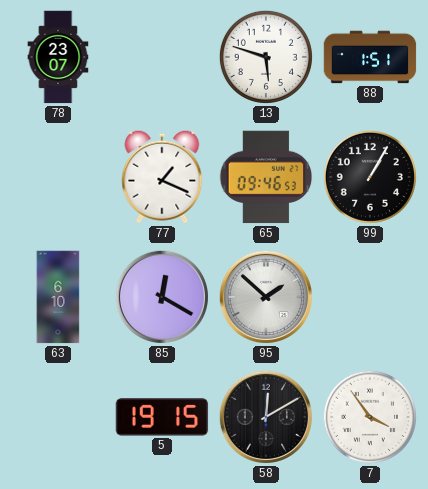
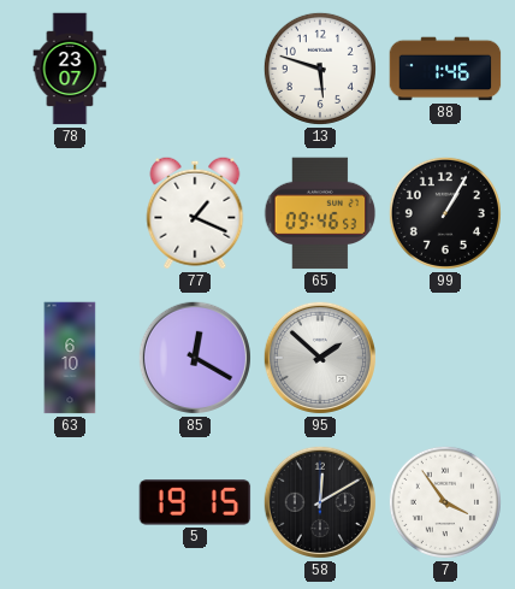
88: 1:51 -> 1:46 (445, 69)
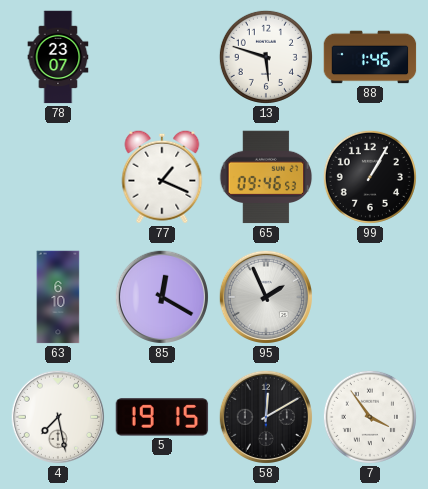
95: 1:52 -> 1:56 (266, 297)
4: none -> 7:28 (58, 417)
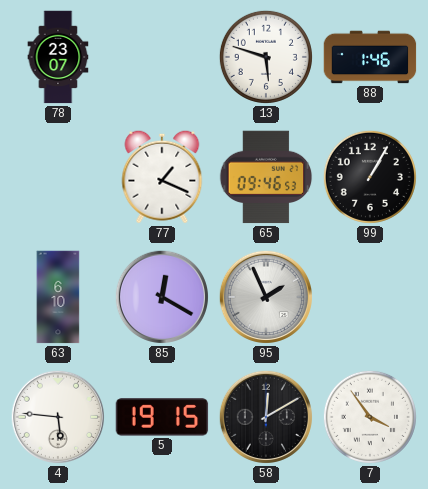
4: 7:28 -> 5:46 (58, 417)
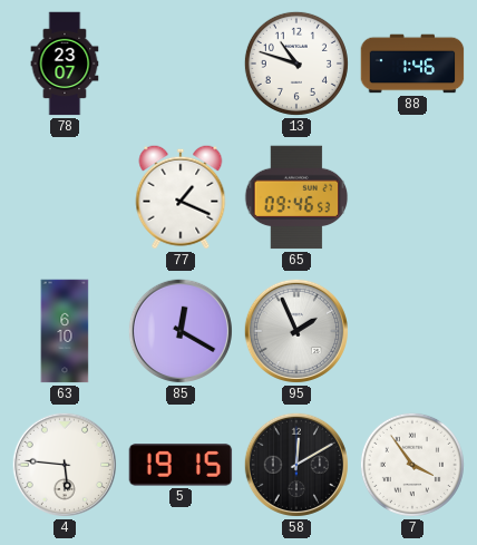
13: 5:48 -> 10:48 (296, 64)
99: 1:05 -> none (370, 177)
